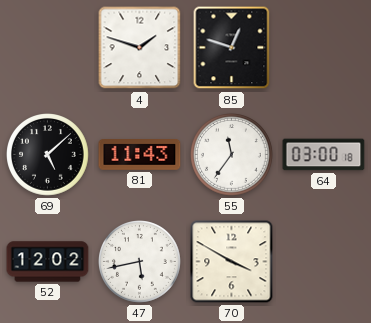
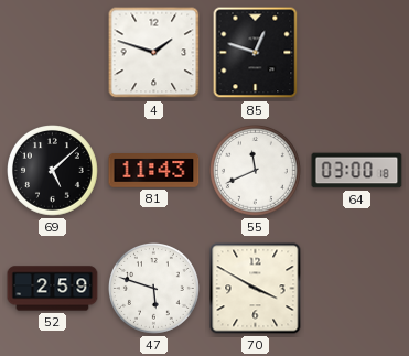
55: 11:36 -> 11:41 (256, 171)
52: 12:02 -> 2:59 (53, 289)
47: 5:43 -> 5:48 (154, 289)
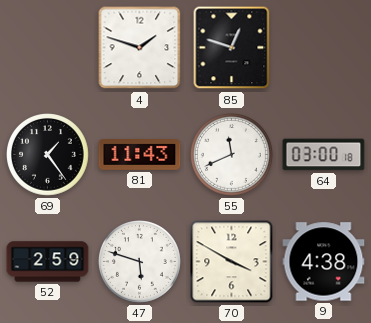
69: 5:08 -> 1:24 (48, 155)
9: none -> 4:38 (324, 262)
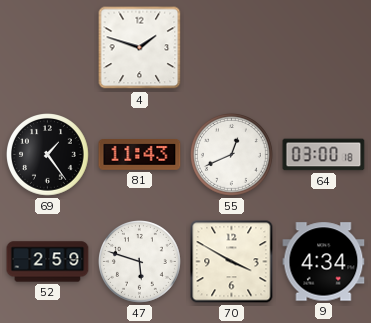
85: 12:48 -> none (232, 48)
55: 11:41 -> 12:41 (232, 155)
9: 4:38 -> 4:34 (324, 262)
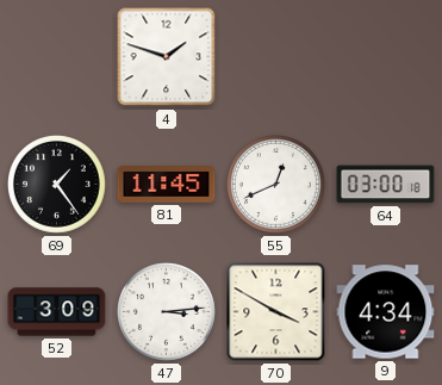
81: 11:43 -> 11:45 (167, 185)
52: 2:59 -> 3:09 (57, 312)
47: 5:48 -> 3:14 (167, 312)
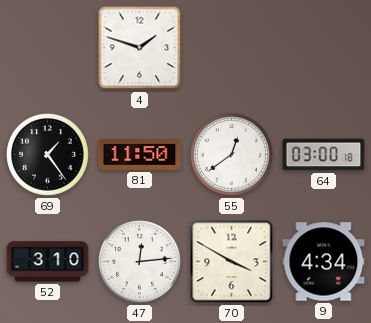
81: 11:45 -> 11:50 (140, 155)
55: 12:41 -> 12:39 (232, 155)
52: 3:09 -> 3:10 (48, 262)
47: 3:14 -> 12:14 (140, 262)
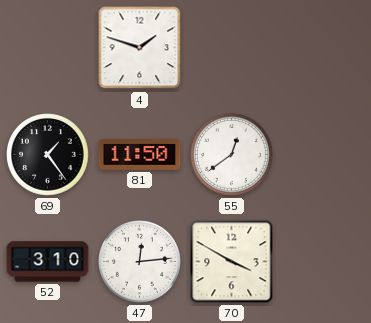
64: 03:00 -> none (324, 155)
9: 4:34 -> none (324, 262)
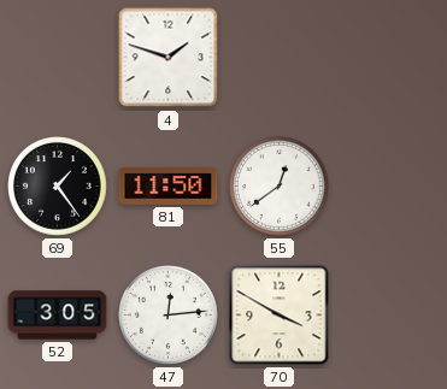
52: 3:10 -> 3:05 (58, 316)
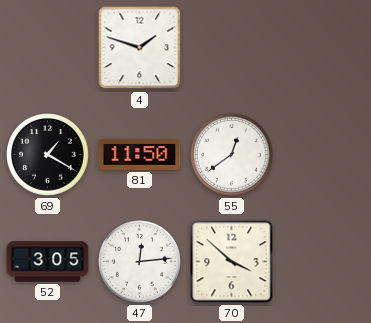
69: 1:24 -> 1:20 (48, 155)
70: 3:50 -> 3:52 (232, 262)
